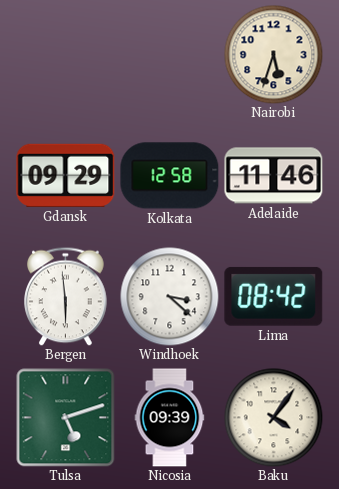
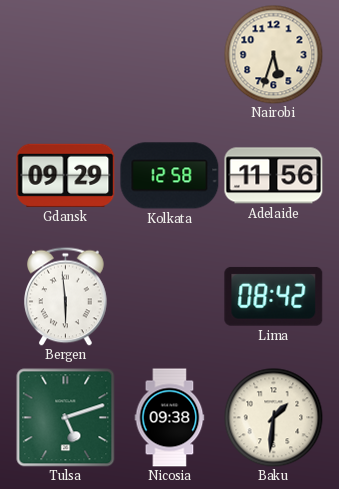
Adelaide: 11:46 -> 11:56 (274, 176)
Windhoek: 3:22 -> none (170, 297)
Nicosia: 09:39 -> 09:38 (170, 418)
Baku: 4:06 -> 1:31 (274, 418)
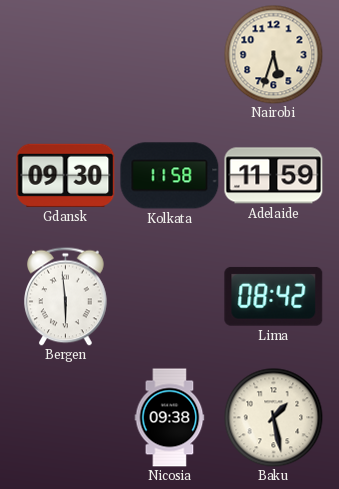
Gdansk: 09:29 -> 09:30 (66, 175)
Kolkata: 12:58 -> 11:58 (170, 176)
Adelaide: 11:56 -> 11:59 (274, 176)
Tulsa: 5:12 -> none (66, 418)
Baku: 1:31 -> 1:28 (274, 418)
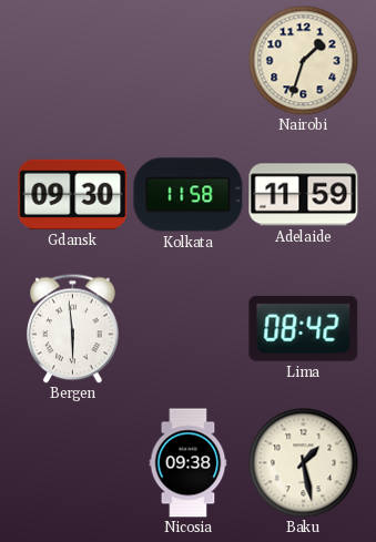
Nairobi: 5:33 -> 1:33 (304, 61)
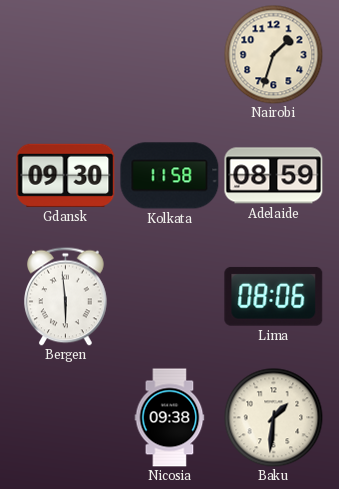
Adelaide: 11:59 -> 08:59 (274, 176)
Lima: 08:42 -> 08:06 (274, 296)
Baku: 1:28 -> 1:31 (274, 418)
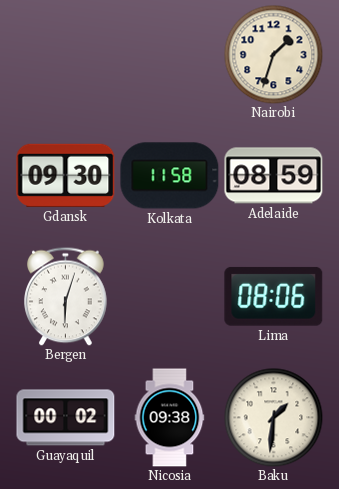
Bergen: 5:59 -> 6:03 (66, 296)
Guayaquil: none -> 00:02 (66, 418)
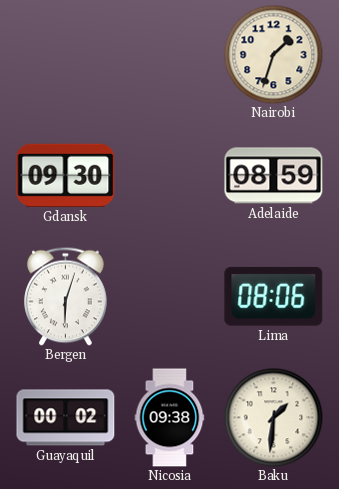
Kolkata: 11:58 -> none (170, 176)
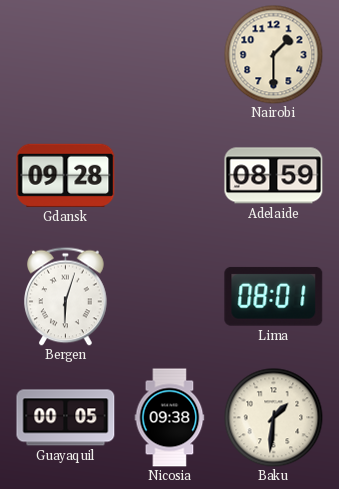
Nairobi: 1:33 -> 1:30 (274, 55)
Gdansk: 09:30 -> 09:28 (66, 175)
Lima: 08:06 -> 08:01 (274, 296)
Guayaquil: 00:02 -> 00:05 (66, 418)
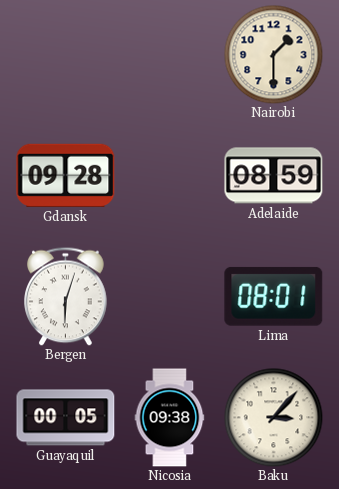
Baku: 1:31 -> 3:07 (274, 418)
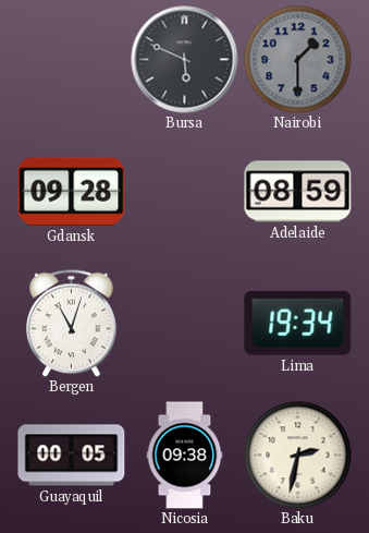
Bursa: none -> 5:49 (185, 60)
Nairobi dial: cream -> grey (298, 60)
Bergen: 6:03 -> 11:03 (72, 323)
Lima: 08:01 -> 19:34 (298, 323)
Baku: 3:07 -> 2:32 (298, 456)
